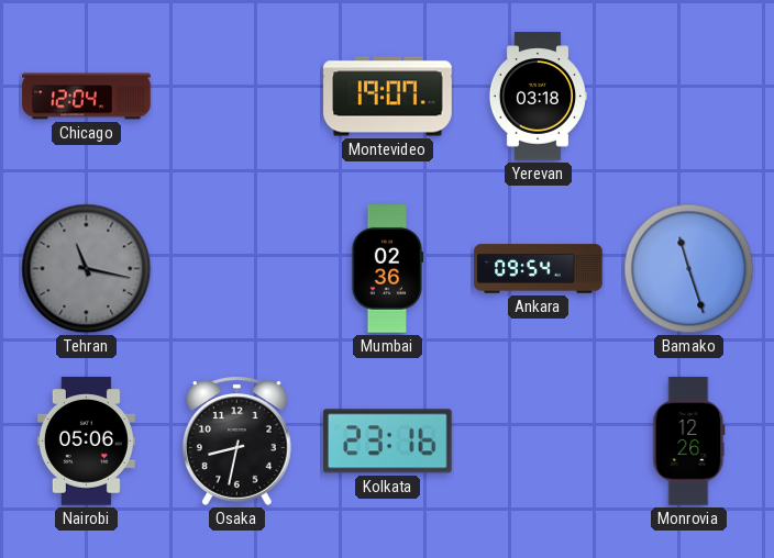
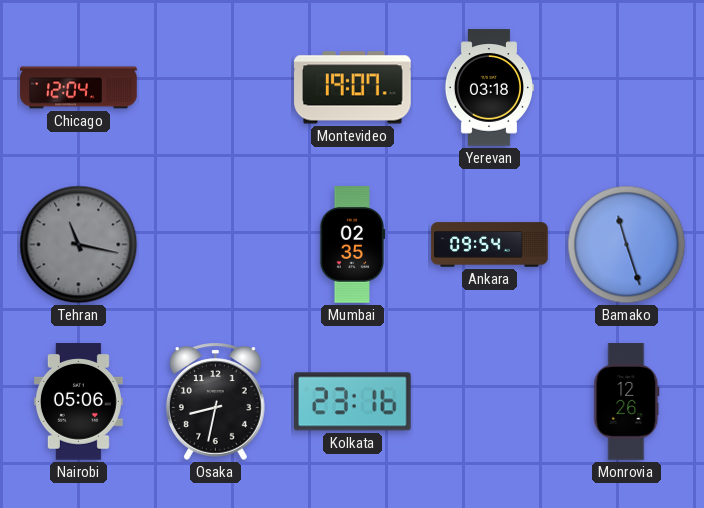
Mumbai: 02:36 -> 02:35 (352, 245)
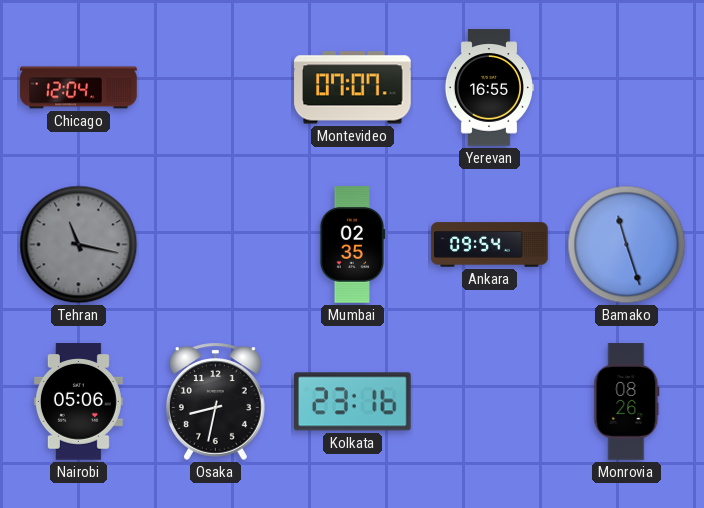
Montevideo: 19:07 -> 07:07 (353, 88)
Yerevan: 03:18 -> 16:55 (489, 88)
Monrovia: 12:26 -> 08:26 (627, 402)
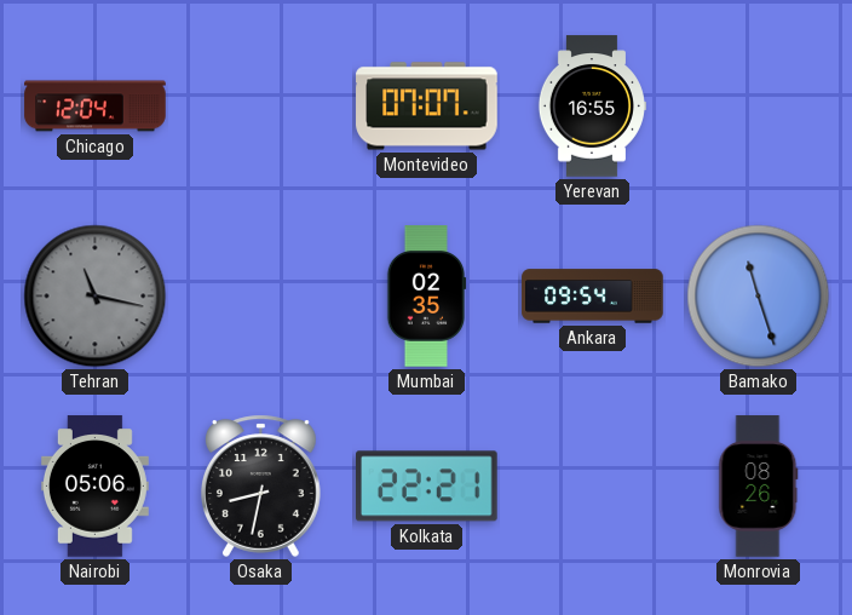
Kolkata: 23:16 -> 22:21 (427, 487)
